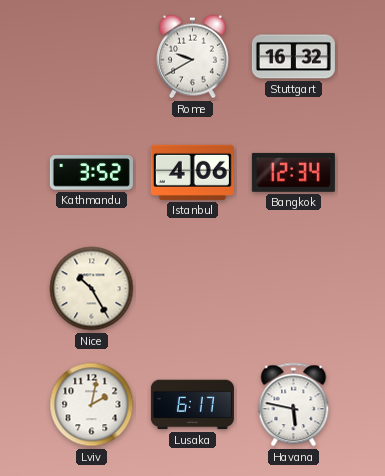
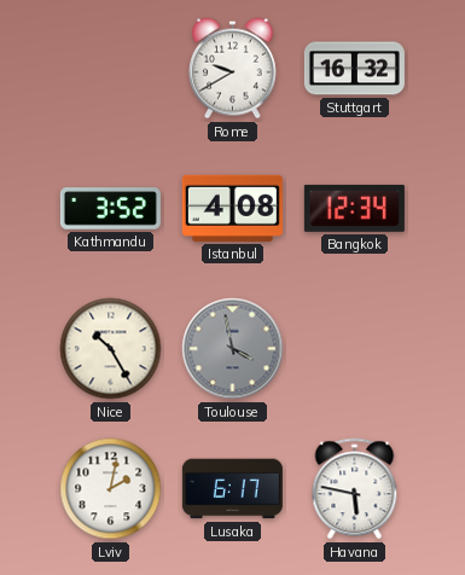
Istanbul: 4:06 -> 4:08 (232, 208)
Toulouse: none -> 3:58 (233, 349)
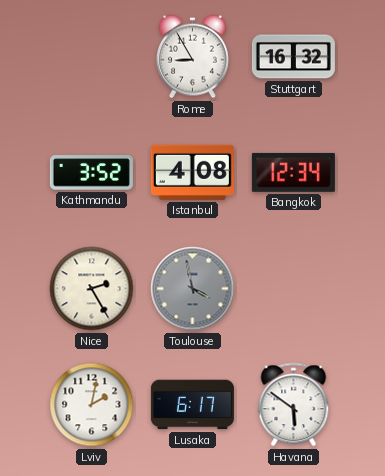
Rome: 9:40 -> 8:55 (193, 57)
Nice: 10:25 -> 2:25 (92, 289)
Havana: 5:47 -> 5:51 (294, 405)
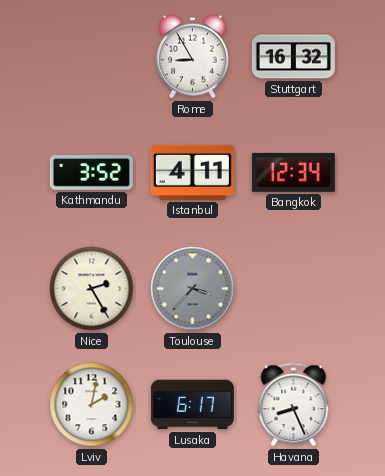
Istanbul: 4:08 -> 4:11 (192, 172)
Toulouse: 3:58 -> 3:37 (193, 289)
Havana: 5:51 -> 8:26 (294, 405)
